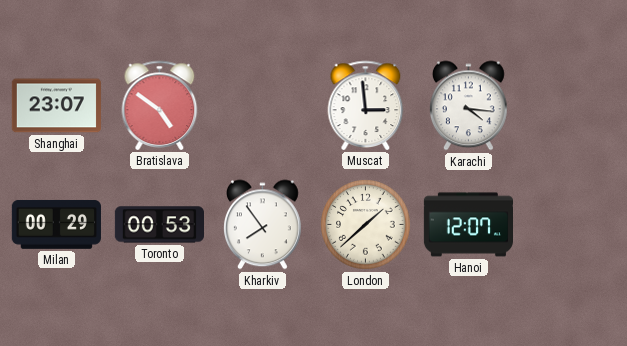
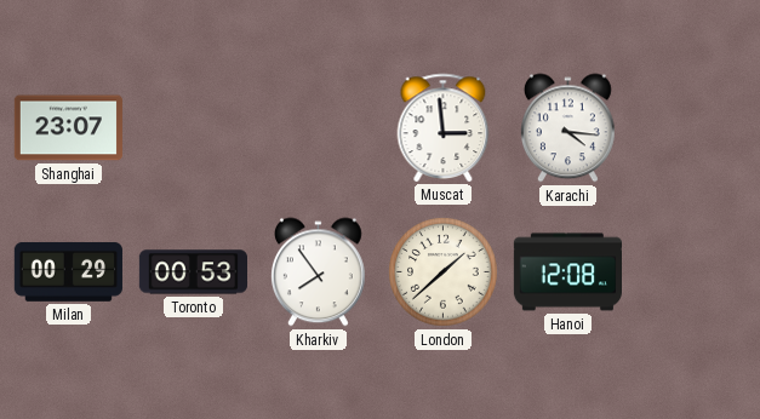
Bratislava: 4:51 -> none (160, 105)
Hanoi: 12:07 -> 12:08 (567, 272)
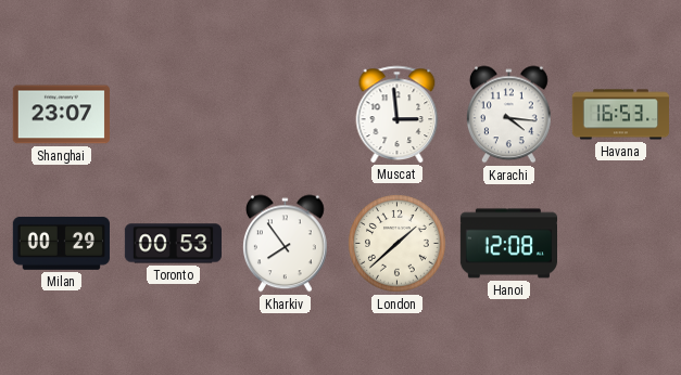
Havana: none -> 16:53 (620, 115)
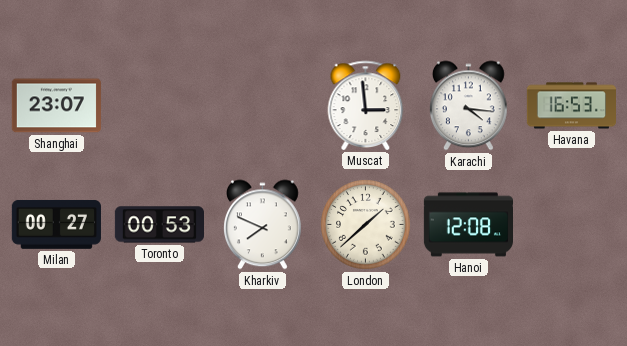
Milan: 00:29 -> 00:27 (56, 224)
Kharkiv: 7:54 -> 7:49 (262, 225)
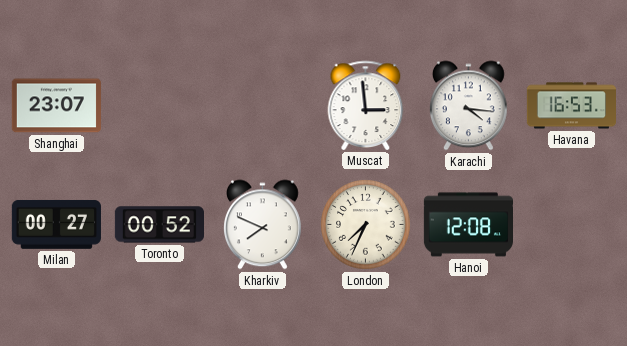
Toronto: 00:53 -> 00:52 (159, 225)
London: 1:38 -> 7:34 (366, 225)
